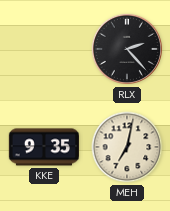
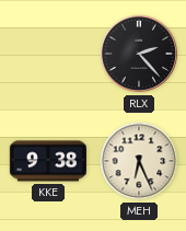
KKE: 9:35 -> 9:38 (47, 161)
MEH: 7:02 -> 6:26 (139, 161)
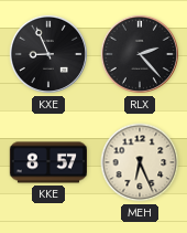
KXE: none -> 8:56 (48, 54)
KKE: 9:38 -> 8:57 (47, 162)
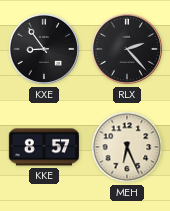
KXE: 8:56 -> 8:54 (44, 49)
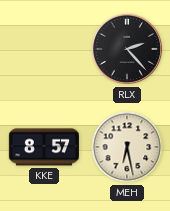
KXE: 8:54 -> none (44, 49)
MEH: 6:26 -> 6:28 (127, 147)
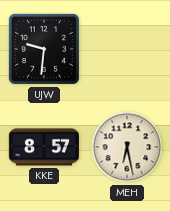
UJW: none -> 9:31 (44, 49)
RLX: 2:23 -> none (127, 49)
